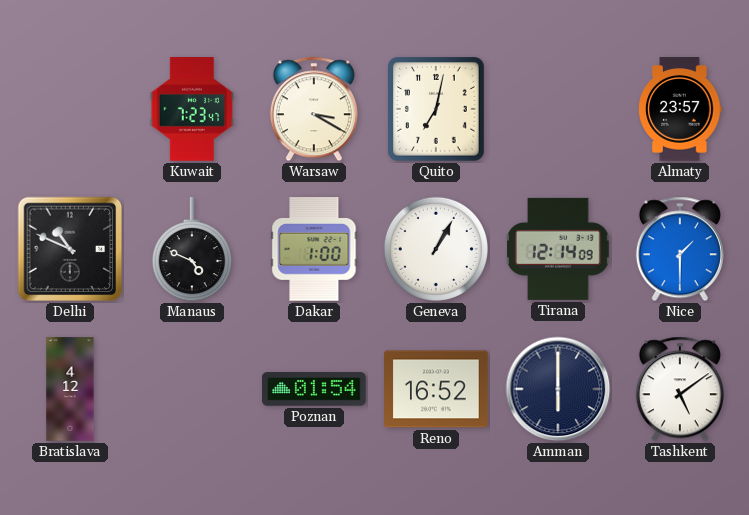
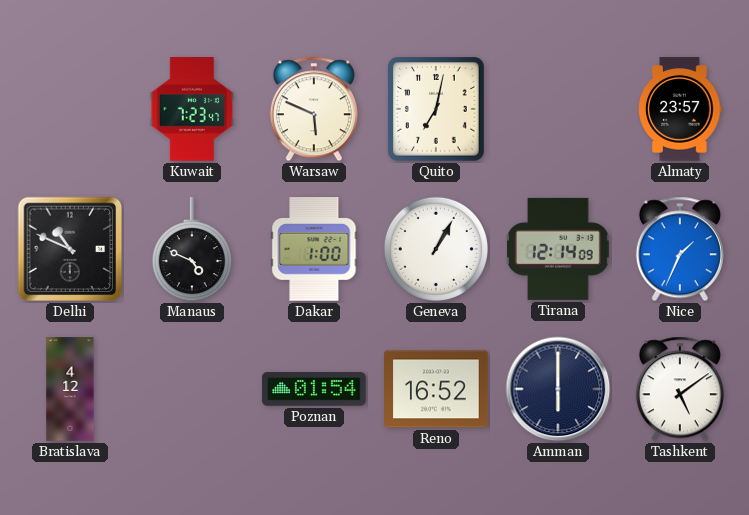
Warsaw: 3:20 -> 5:49 (314, 109)
Nice: 1:30 -> 1:34 (680, 249)
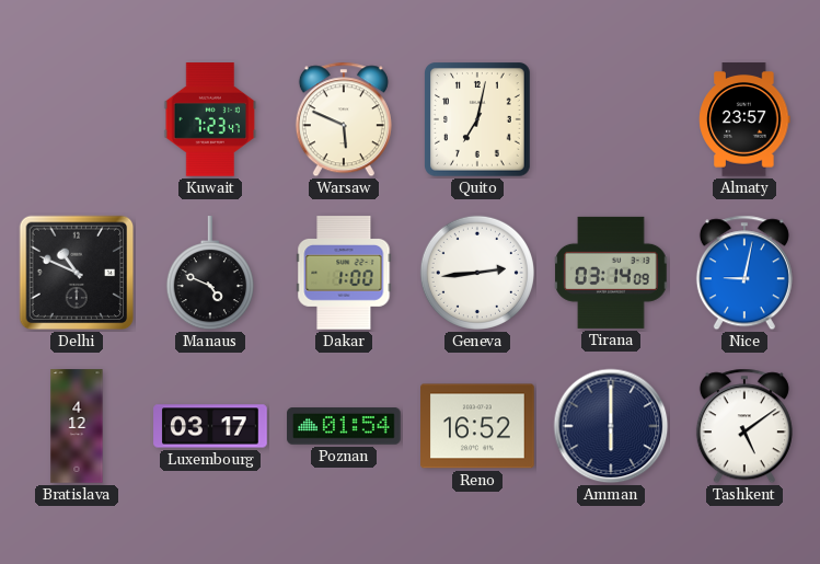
Geneva: 1:05 -> 2:44 (477, 273)
Tirana: 12:14 -> 03:14 (611, 273)
Nice: 1:34 -> 9:02 (744, 273)
Luxembourg: none -> 03:17 (210, 426)
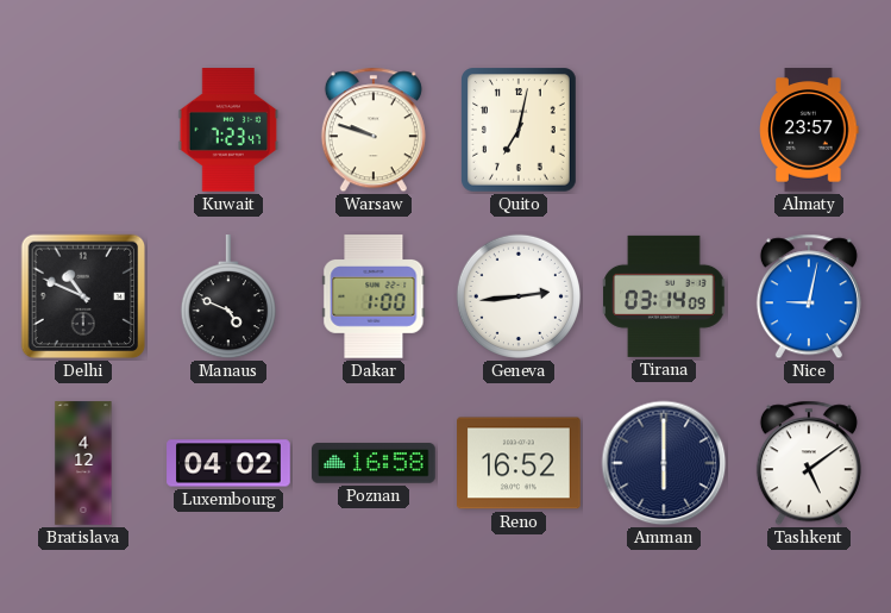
Warsaw: 5:49 -> 9:48 (374, 130)
Luxembourg: 03:17 -> 04:02 (228, 463)
Poznan: 01:54 -> 16:58 (374, 463)
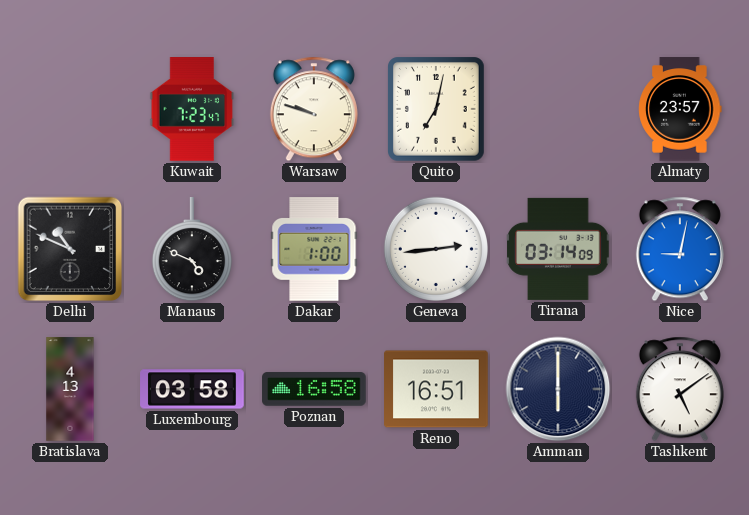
Bratislava: 4:12 -> 4:13 (70, 389)
Luxembourg: 04:02 -> 03:58 (192, 389)
Reno: 16:52 -> 16:51 (436, 389)
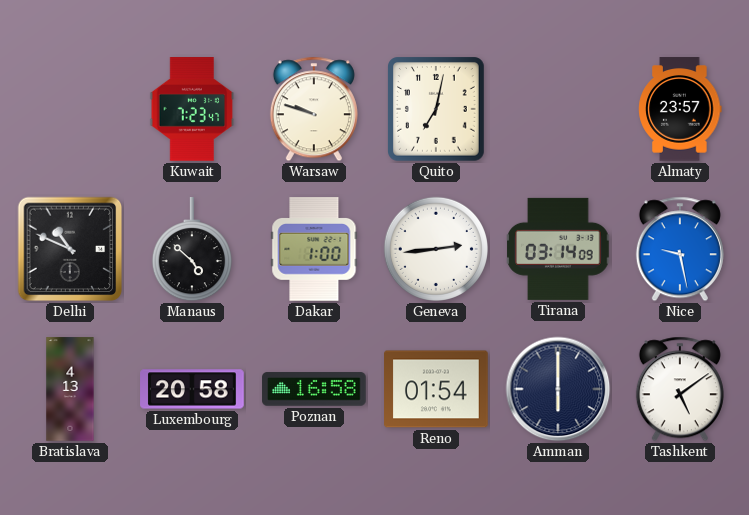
Manaus: 4:49 -> 4:52 (192, 250)
Nice: 9:02 -> 9:28 (680, 249)
Luxembourg: 03:58 -> 20:58 (192, 389)
Reno: 16:51 -> 01:54 (436, 389)
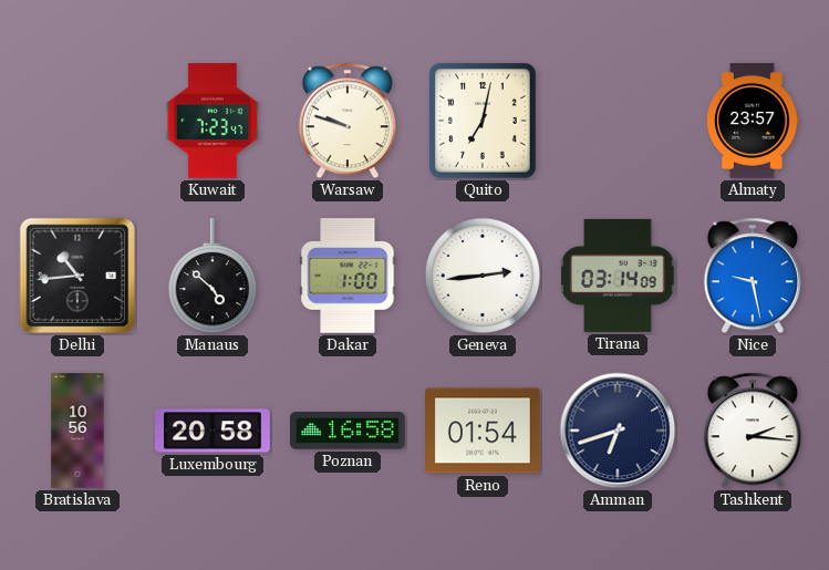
Delhi: 10:49 -> 10:44 (77, 276)
Bratislava: 4:13 -> 10:56 (77, 431)
Amman: 6:00 -> 6:42 (618, 431)
Tashkent: 5:09 -> 2:16 (753, 431)
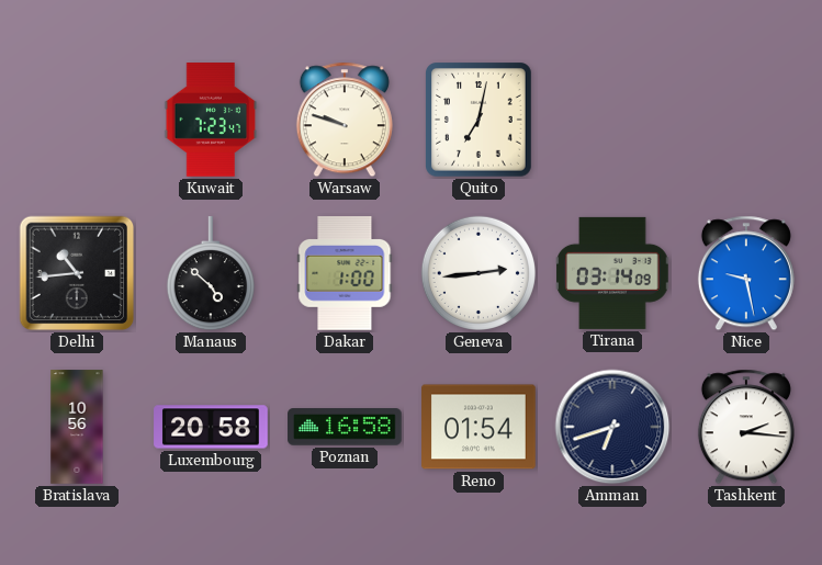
Almaty: 23:57 -> none (753, 121)
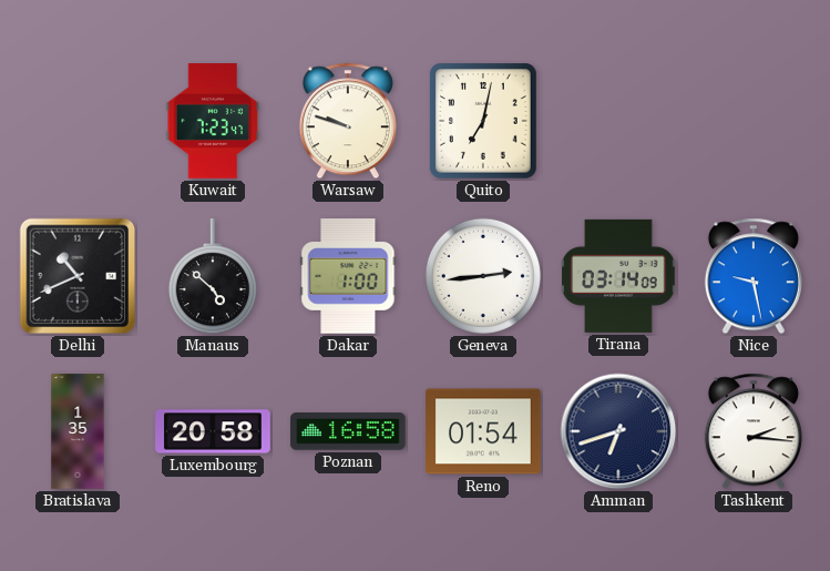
Delhi: 10:44 -> 10:41 (78, 276)
Bratislava: 10:56 -> 1:35 (78, 431)
